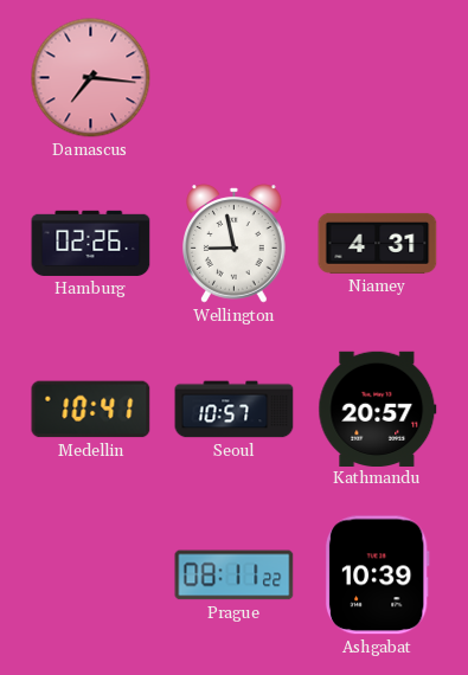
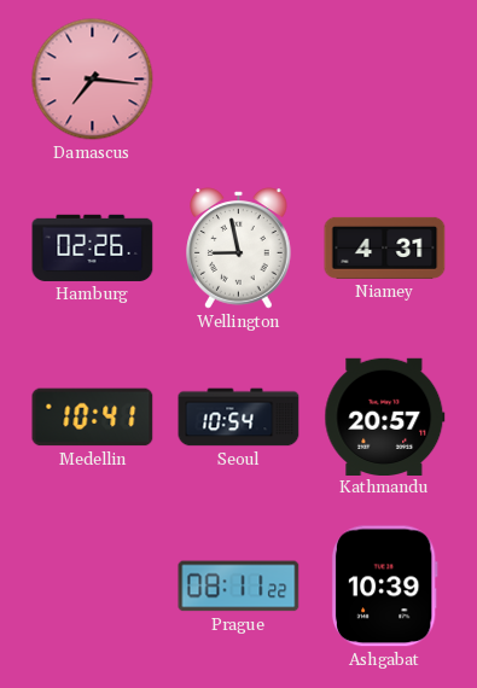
Seoul: 10:57 -> 10:54 (239, 418)
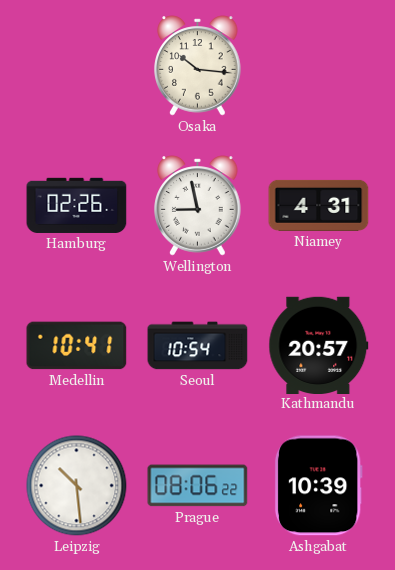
Damascus: 7:16 -> none (93, 80)
Osaka: none -> 10:16 (198, 66)
Leipzig: none -> 10:29 (77, 486)
Prague: 08:11 -> 08:06 (198, 486)
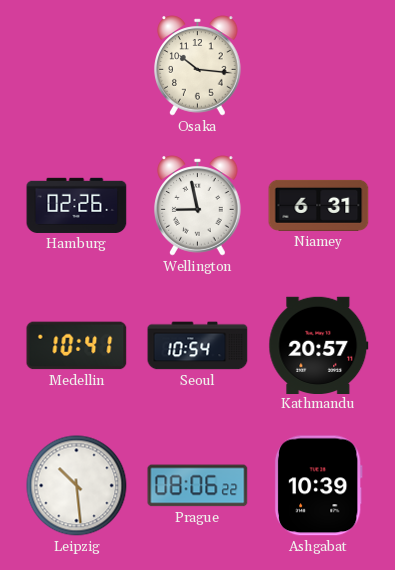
Niamey: 4:31 -> 6:31 (319, 205)
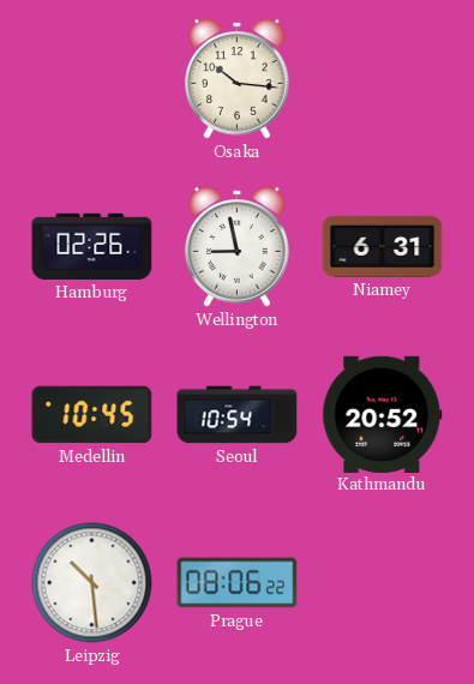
Medellin: 10:41 -> 10:45 (92, 415)
Kathmandu: 20:57 -> 20:52 (383, 414)
Ashgabat: 10:39 -> none (318, 486)
